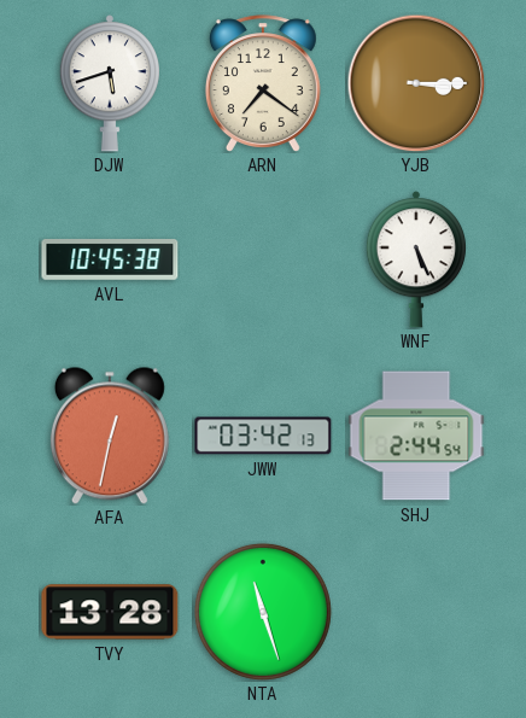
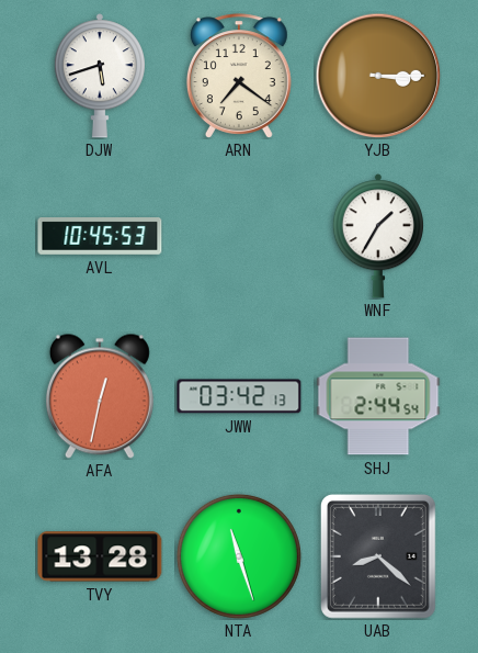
AVL: 10:45:38 -> 10:45:53 (100, 237)
WNF: 5:26 -> 1:35 (378, 236)
UAB: none -> 8:22 (378, 558)
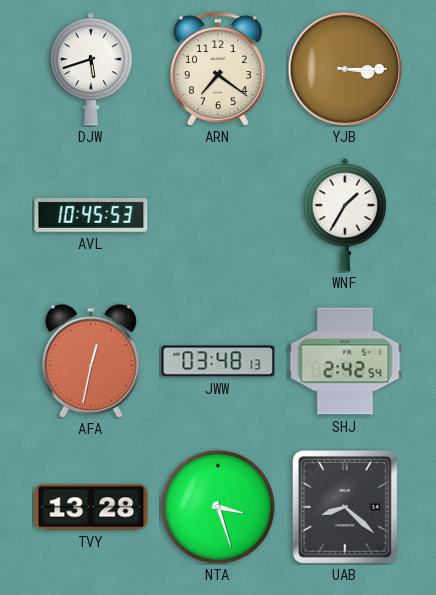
JWW: 03:42 -> 03:48 (218, 361)
SHJ: 2:44 -> 2:42 (345, 361)
NTA: 11:27 -> 3:27 (218, 507)
